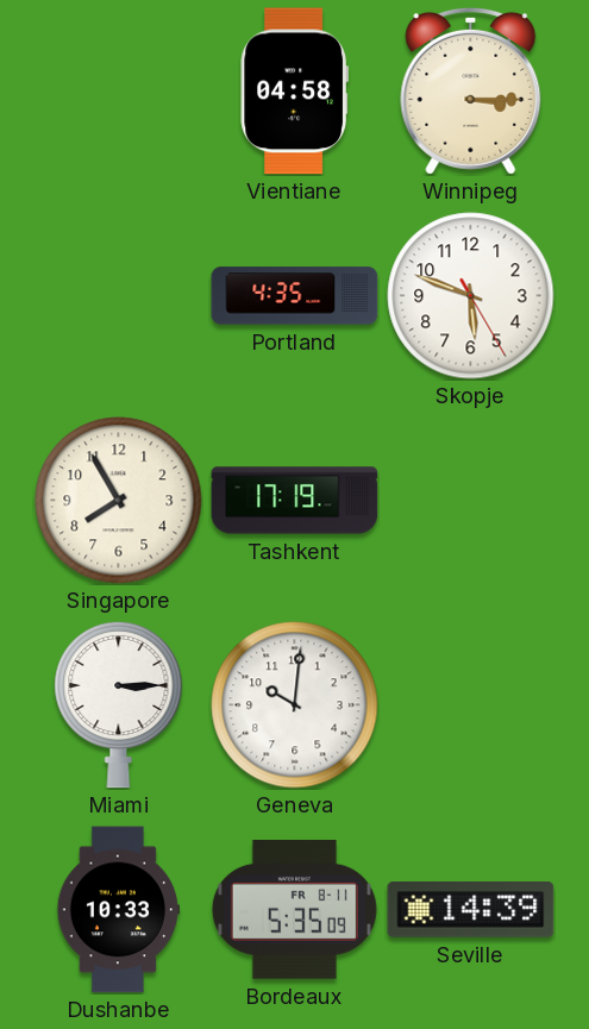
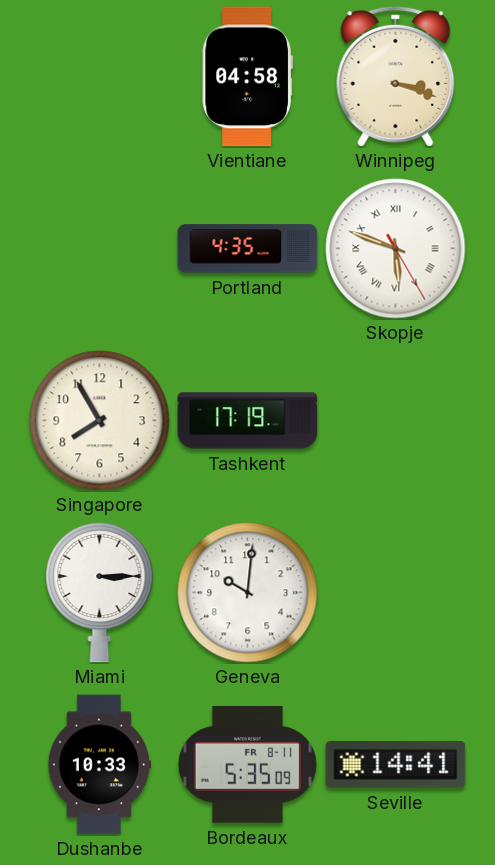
Winnipeg: 3:15 -> 3:18 (396, 76)
Skopje numerals: Arabic -> Roman (396, 249)
Seville: 14:39 -> 14:41 (396, 765)
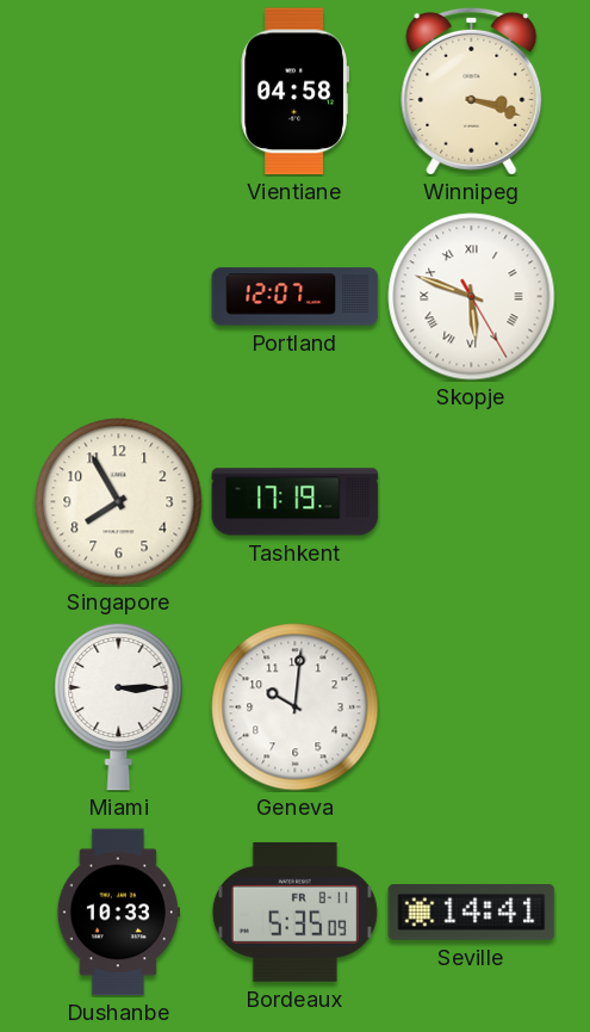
Portland: 4:35 -> 12:07 (296, 297)
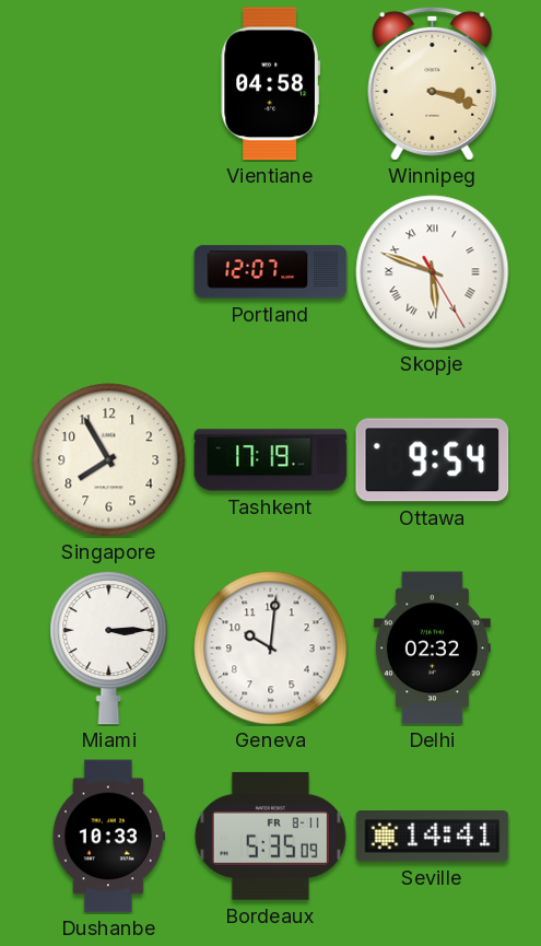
Ottawa: none -> 9:54 (433, 460)
Delhi: none -> 02:32 (432, 649)
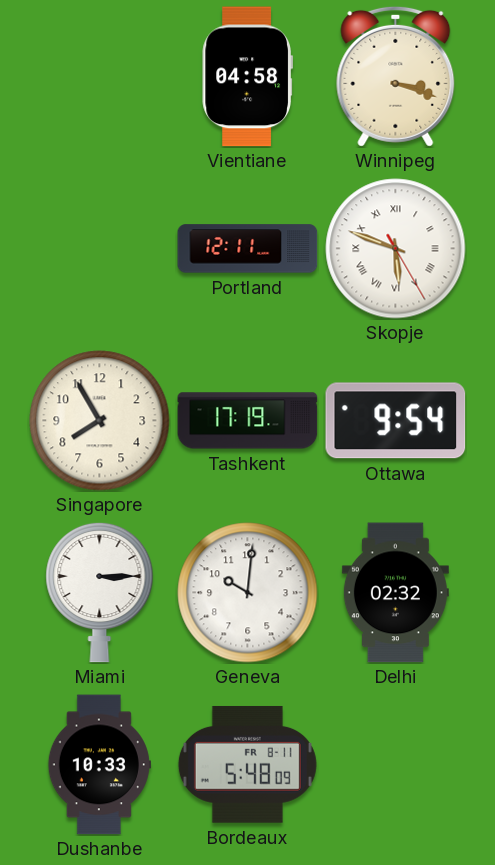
Portland: 12:07 -> 12:11 (248, 249)
Bordeaux: 5:35 -> 5:48 (247, 764)
Seville: 14:41 -> none (433, 837)
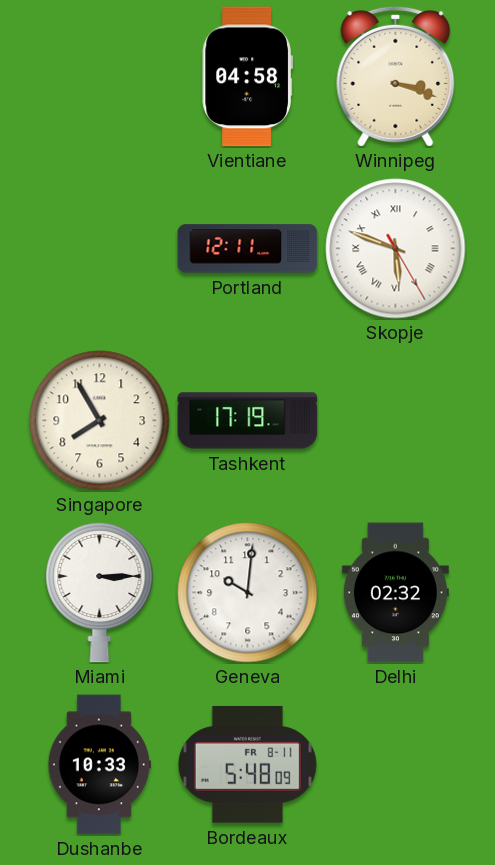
Ottawa: 9:54 -> none (396, 421)
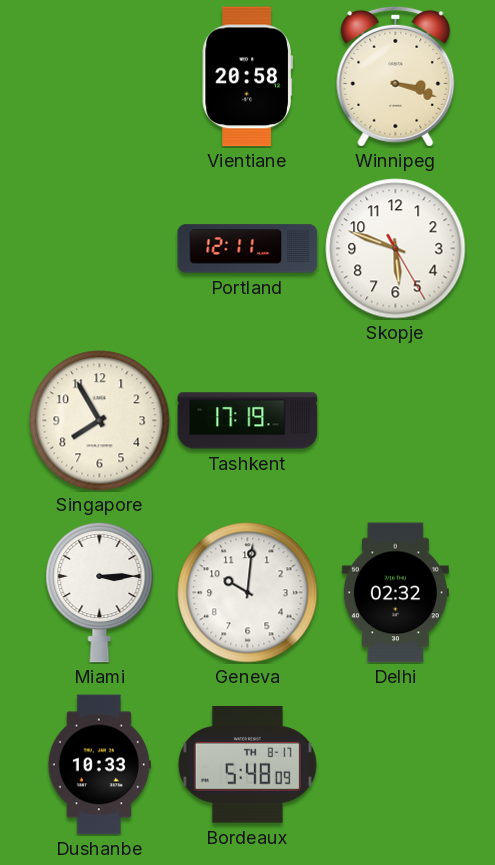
Vientiane: 04:58 -> 20:58 (247, 77)
Skopje numerals: Roman -> Arabic (396, 249)
Bordeaux date: FR 8-11 -> TH 8-17 (247, 764)
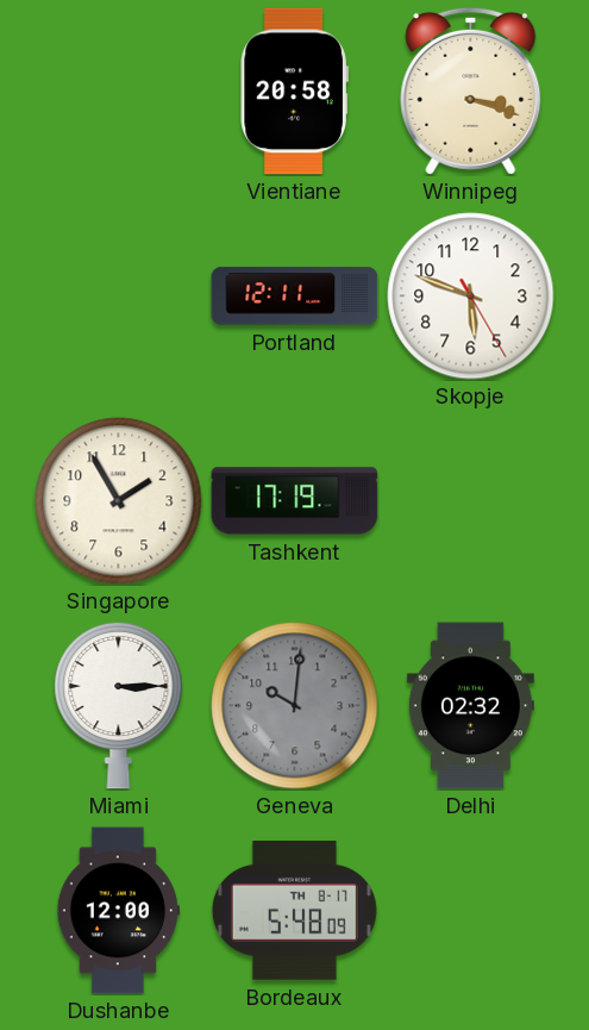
Singapore: 7:55 -> 1:55 (119, 501)
Geneva dial: white -> grey (295, 706)
Dushanbe: 10:33 -> 12:00 (118, 911)
